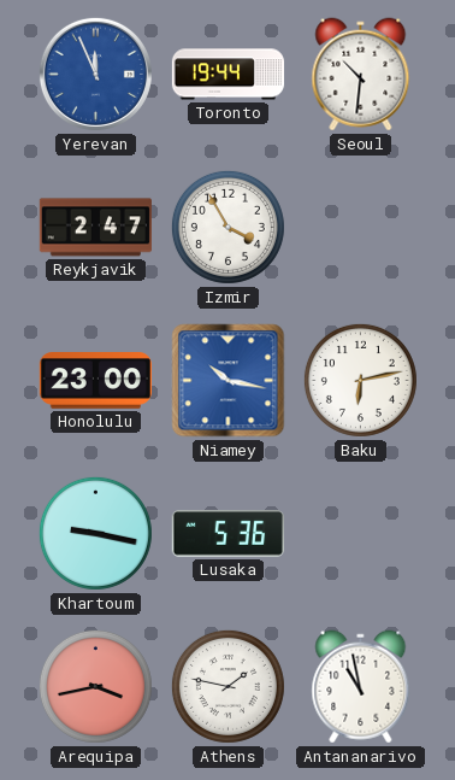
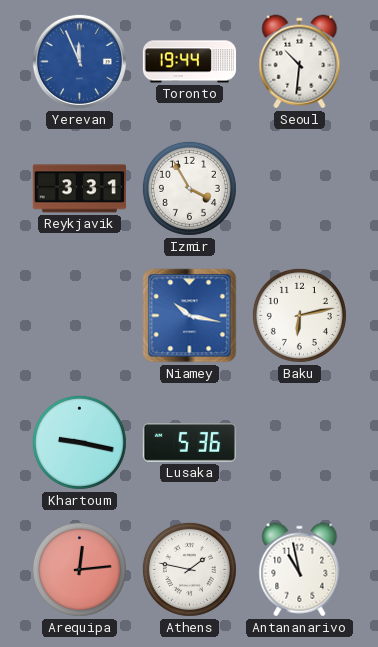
Reykjavik: 2:47 -> 3:31 (79, 189)
Honolulu: 23:00 -> none (95, 381)
Arequipa: 3:43 -> 12:14 (79, 569)
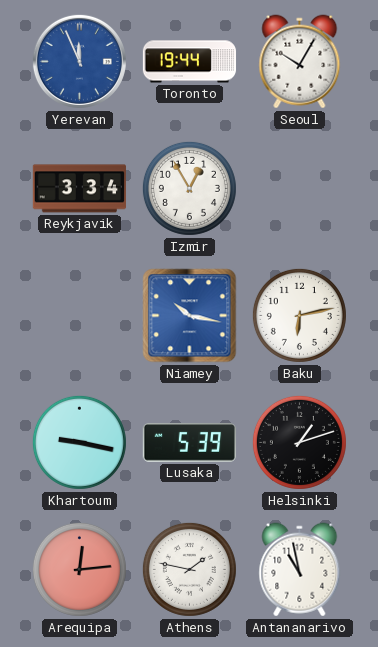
Seoul: 10:31 -> 10:05 (300, 62)
Reykjavik: 3:31 -> 3:34 (79, 189)
Izmir: 3:55 -> 12:55 (189, 188)
Lusaka: 5:36 -> 5:39 (189, 443)
Helsinki: none -> 1:12 (299, 442)
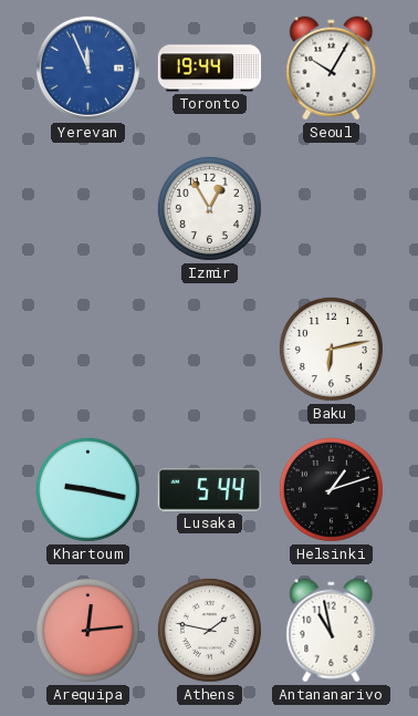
Reykjavik: 3:34 -> none (79, 189)
Niamey: 10:17 -> none (190, 316)
Lusaka: 5:39 -> 5:44 (209, 490)
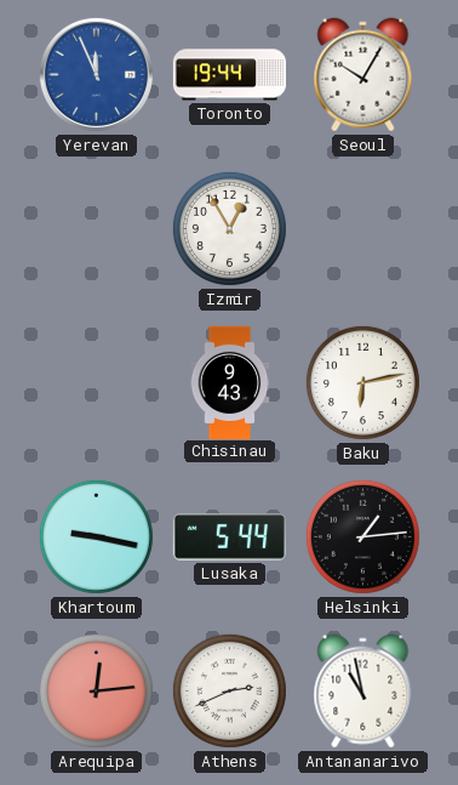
Chisinau: none -> 9:43 (230, 382)
Helsinki: 1:12 -> 1:14 (362, 536)
Athens: 1:47 -> 2:41 (229, 690)
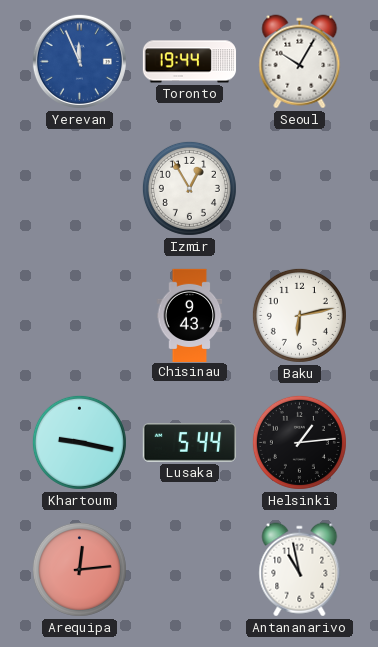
Athens: 2:41 -> none (229, 690)
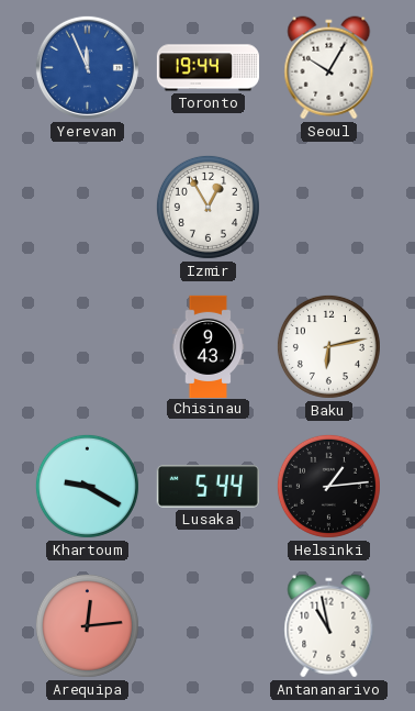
Khartoum: 9:17 -> 9:20 (87, 486)
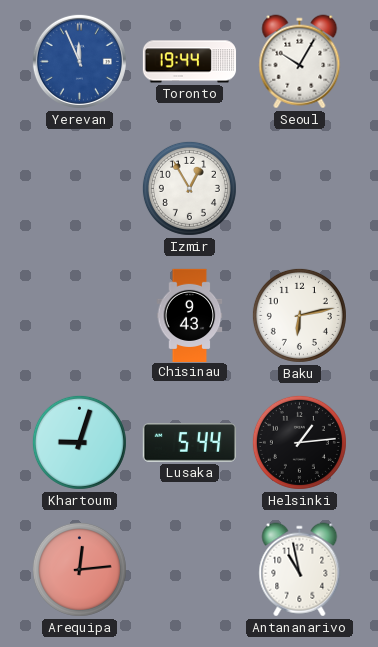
Khartoum: 9:20 -> 9:03 (79, 442)
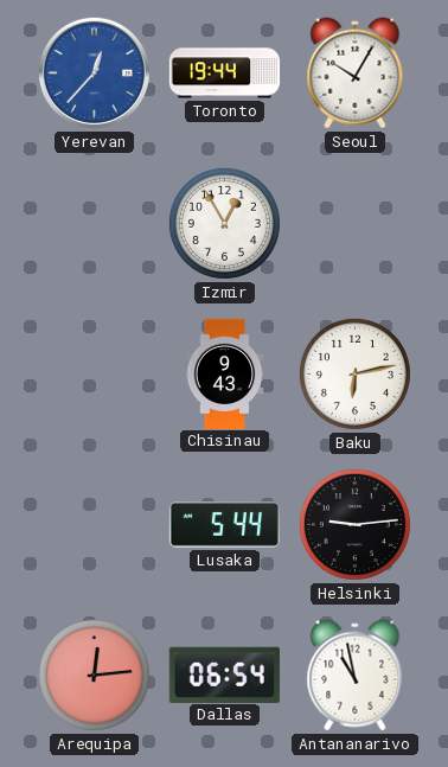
Yerevan: 11:56 -> 12:37 (94, 72)
Khartoum: 9:03 -> none (79, 442)
Helsinki: 1:14 -> 9:14 (354, 524)
Dallas: none -> 06:54 (224, 675)
